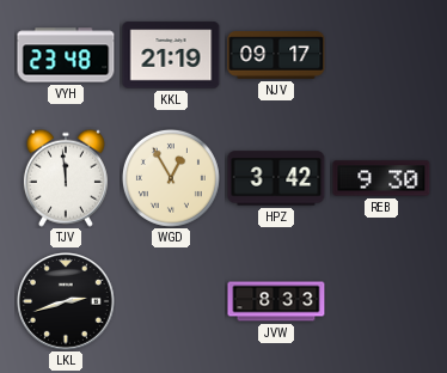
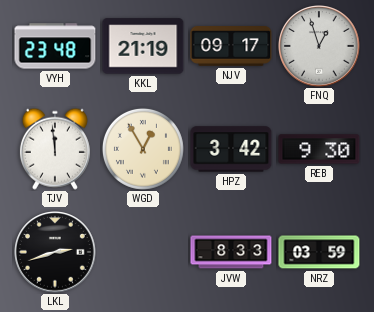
FNQ: none -> 12:57 (320, 47)
NRZ: none -> 03:59 (319, 252)
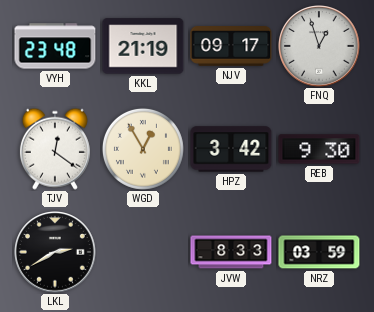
TJV: 11:59 -> 12:21 (55, 149)
LKL: 2:42 -> 2:40 (56, 253)
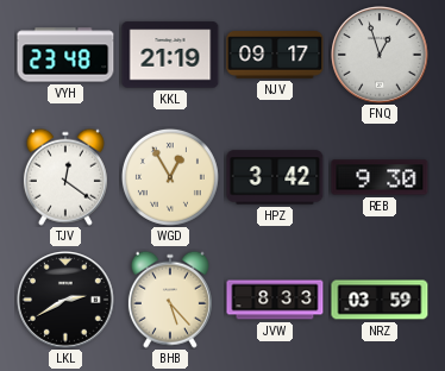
BHB: none -> 5:23 (170, 300)
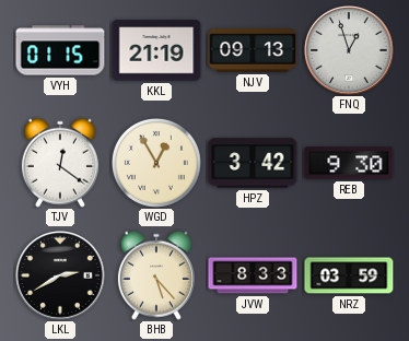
VYH: 23:48 -> 01:15 (60, 50)
NJV: 09:17 -> 09:13 (253, 50)
